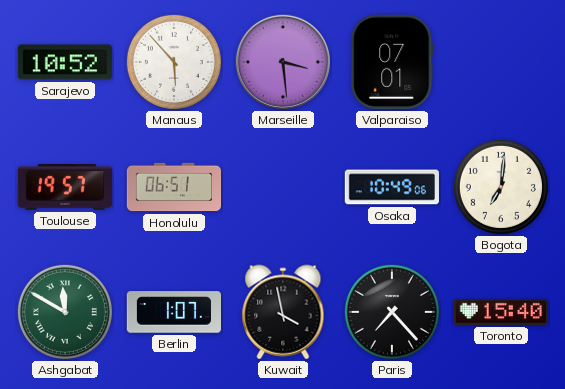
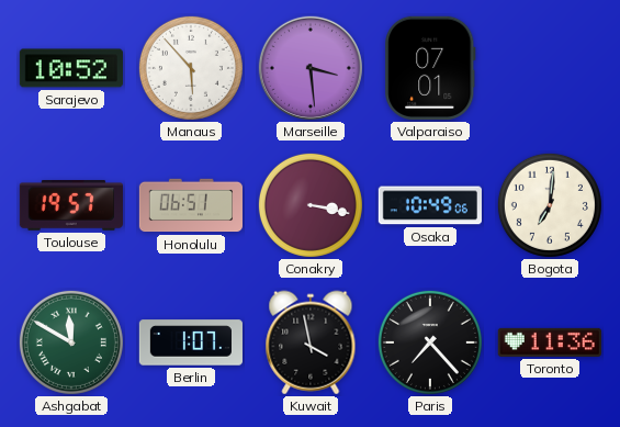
Conakry: none -> 3:17 (311, 205)
Toronto: 15:40 -> 11:36 (550, 342)
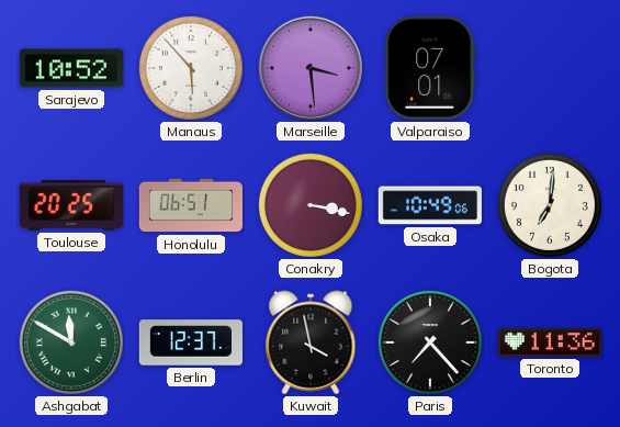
Toulouse: 19:57 -> 20:25 (71, 206)
Berlin: 1:07 -> 12:37 (190, 342)
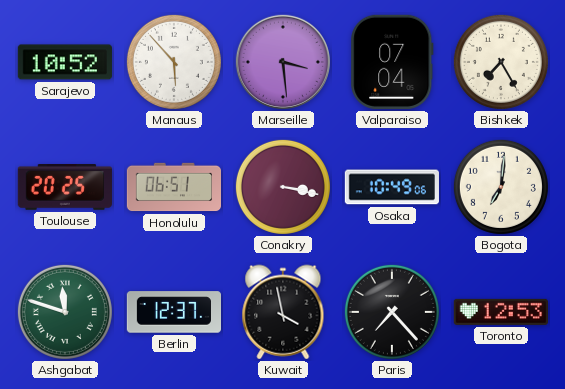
Valparaiso: 07:01 -> 07:04 (392, 62)
Bishkek: none -> 7:25 (501, 62)
Ashgabat: 11:50 -> 11:48 (65, 312)
Toronto: 11:36 -> 12:53 (501, 312)
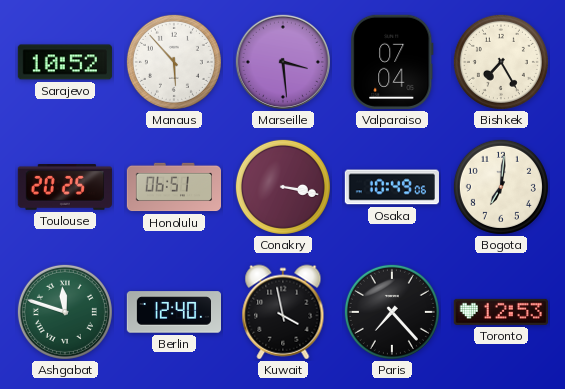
Berlin: 12:37 -> 12:40 (173, 312)
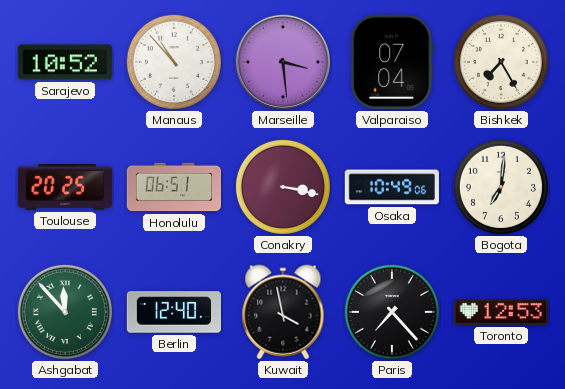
Manaus: 5:53 -> 10:53 (174, 62)
Ashgabat: 11:48 -> 11:53 (65, 312)
